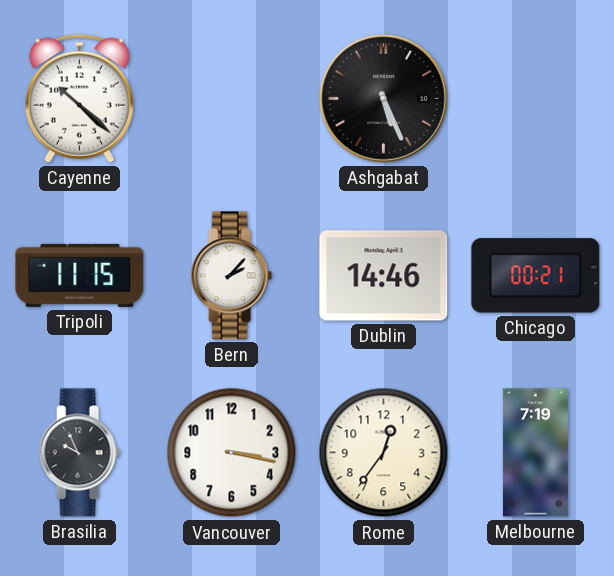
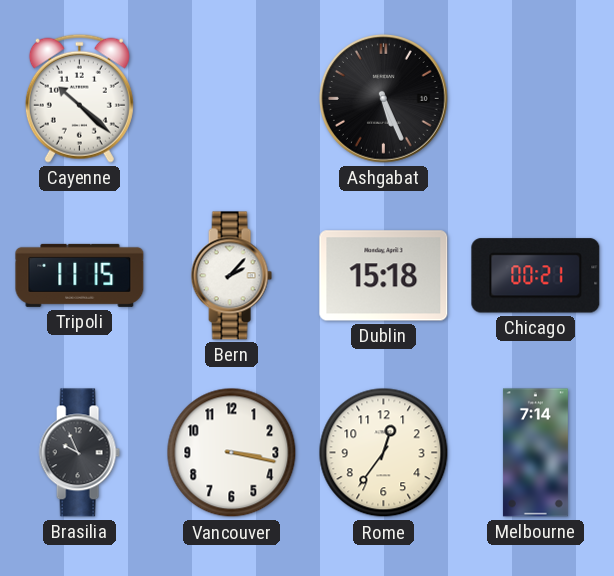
Dublin: 14:46 -> 15:18 (384, 276)
Melbourne: 7:19 -> 7:14 (535, 453)
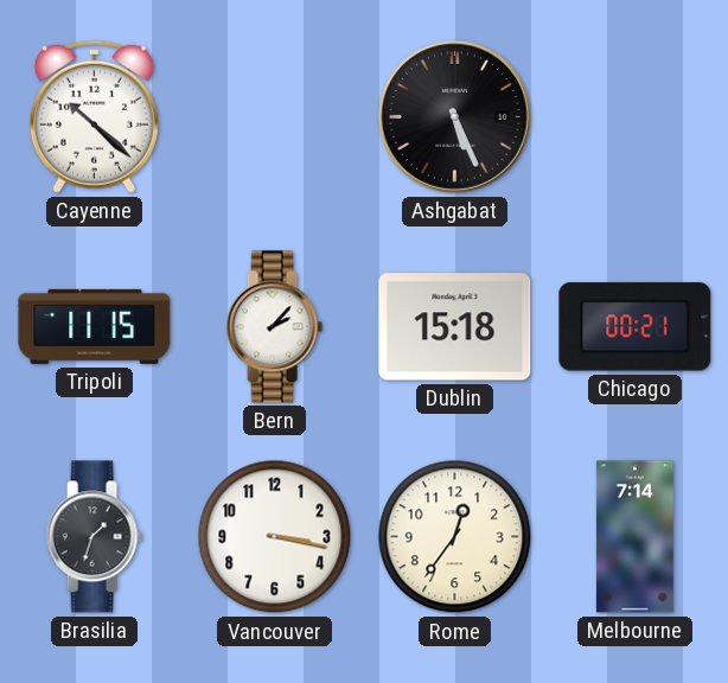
Brasilia: 9:56 -> 1:33 (94, 537)
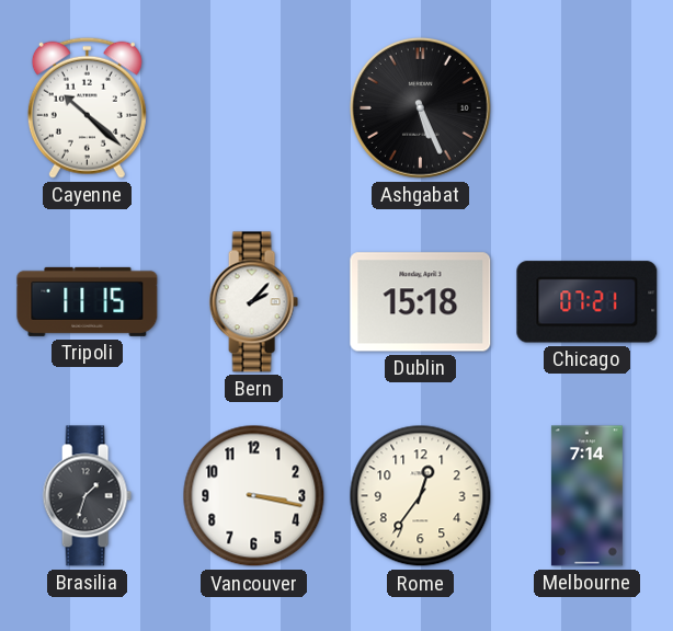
Chicago: 00:21 -> 07:21 (588, 302)
